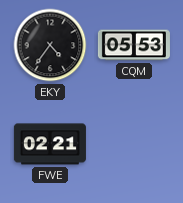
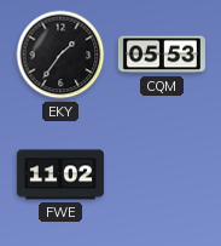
EKY: 4:36 -> 1:36 (60, 55)
FWE: 02:21 -> 11:02 (60, 175)
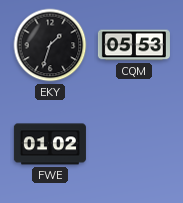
EKY: 1:36 -> 1:33 (50, 45)
FWE: 11:02 -> 01:02 (50, 144)
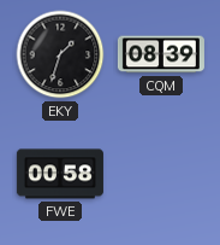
CQM: 05:53 -> 08:39 (161, 54)
FWE: 01:02 -> 00:58 (60, 174)
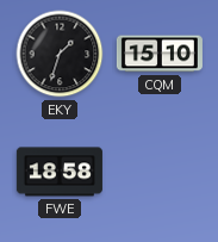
CQM: 08:39 -> 15:10 (160, 54)
FWE: 00:58 -> 18:58 (60, 172)
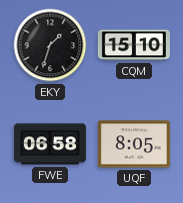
FWE: 18:58 -> 06:58 (50, 144)
UQF: none -> 8:05 (134, 144)
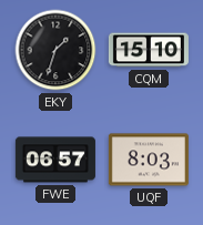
FWE: 06:58 -> 06:57 (55, 160)
UQF: 8:05 -> 8:03 (149, 160)
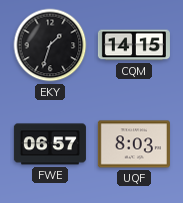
CQM: 15:10 -> 14:15 (134, 45)
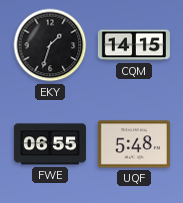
FWE: 06:57 -> 06:55 (50, 144)
UQF: 8:03 -> 5:48 (134, 144)
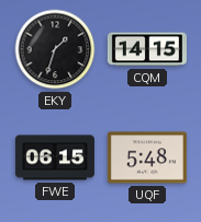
FWE: 06:55 -> 06:15 (55, 157)
